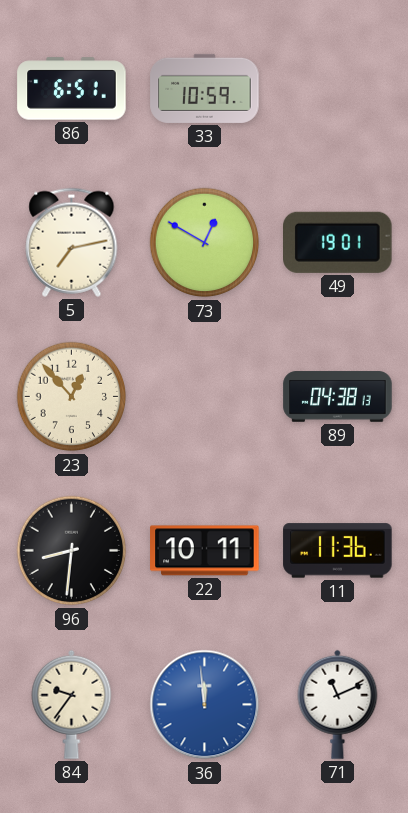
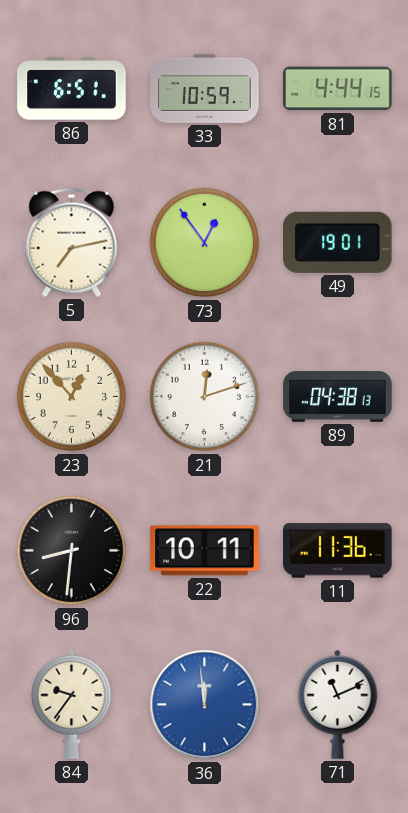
81: none -> 4:44 (338, 89)
73: 12:50 -> 12:54 (205, 243)
21: none -> 12:12 (205, 397)
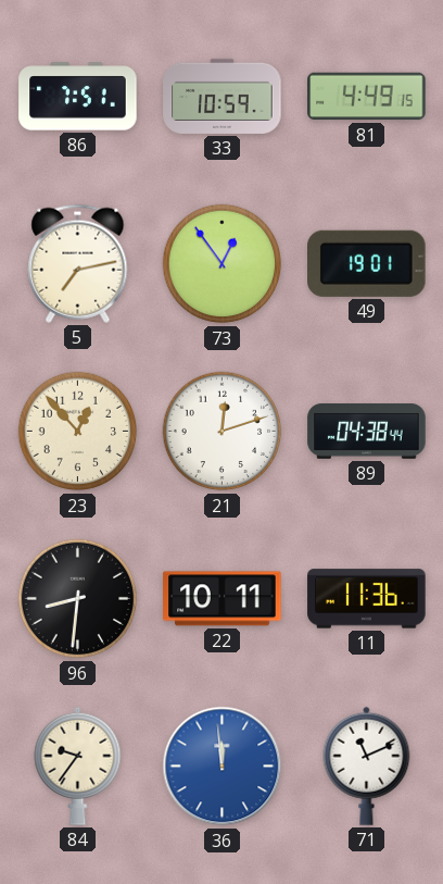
86: 6:51 -> 7:51 (78, 97)
81: 4:44 -> 4:49 (367, 97)
89: 04:38:13 -> 04:38:44 (367, 432)
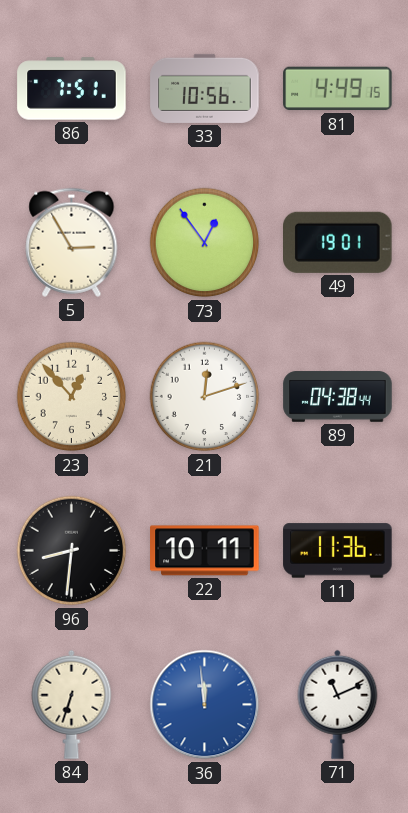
33: 10:59 -> 10:56 (205, 88)
5: 7:13 -> 2:55 (72, 242)
84: 9:36 -> 6:33 (72, 704)
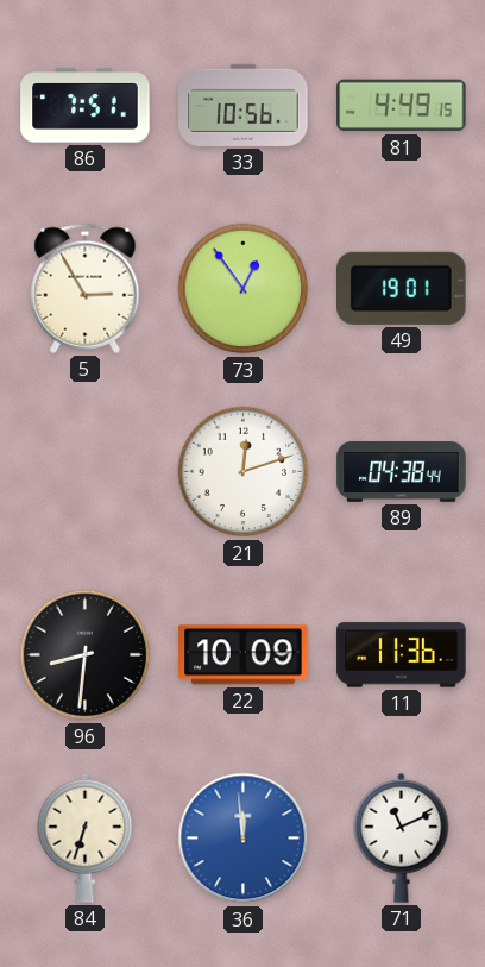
23: 12:53 -> none (72, 397)
22: 10:11 -> 10:09 (244, 655)
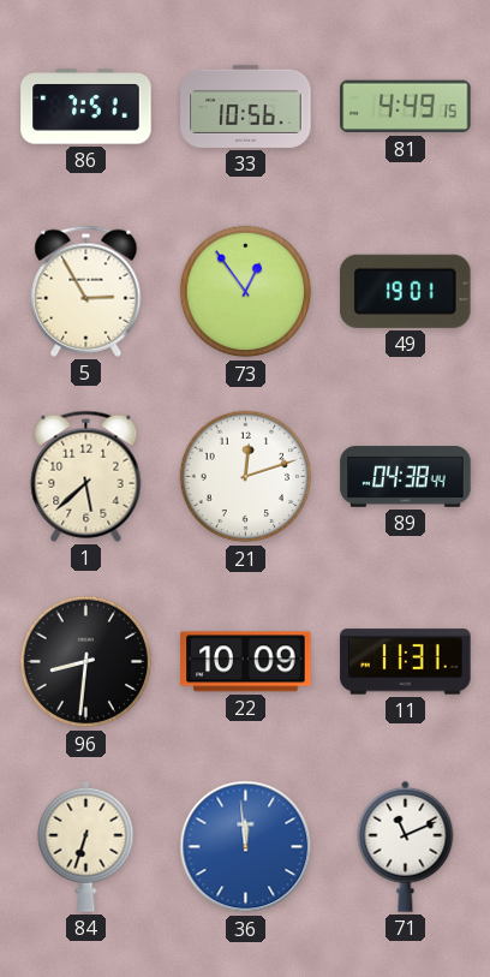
1: none -> 5:38 (86, 476)
11: 11:36 -> 11:31 (406, 662)
